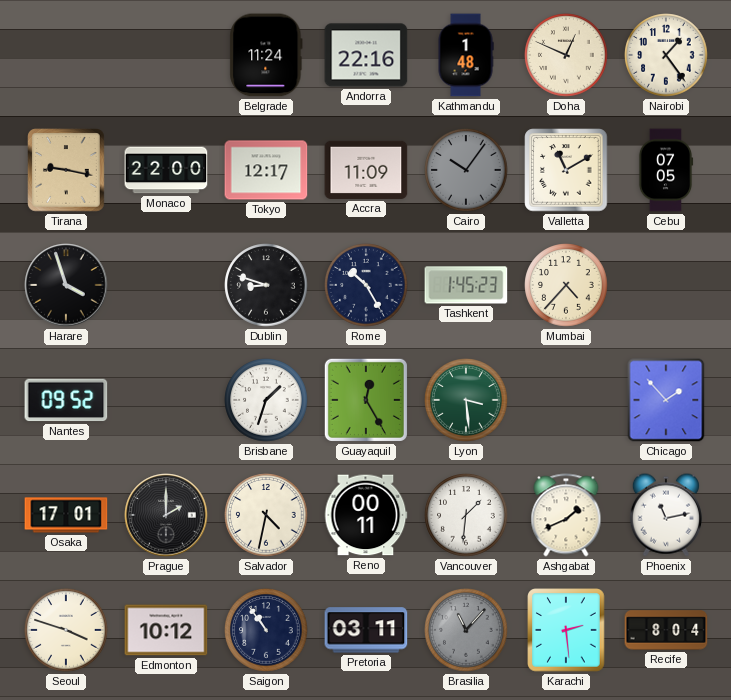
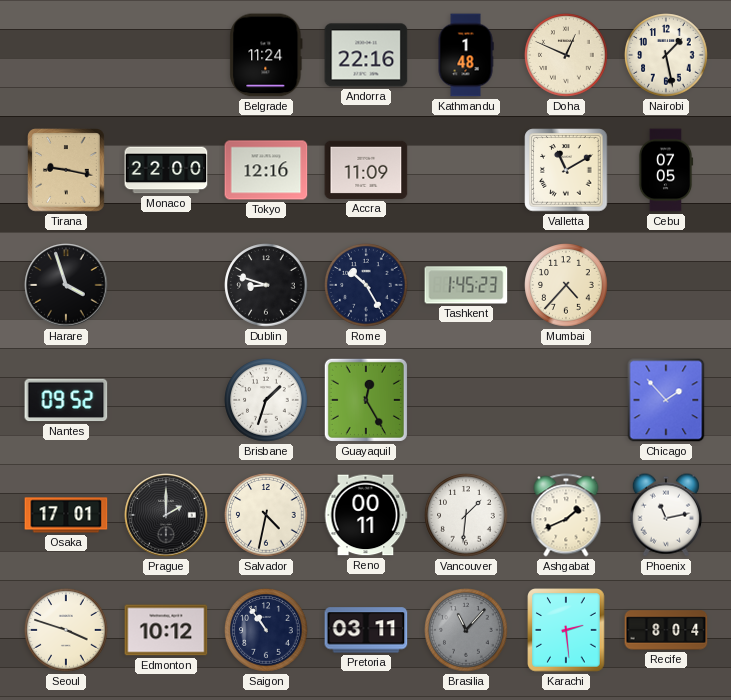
Nairobi: 1:24 -> 1:28 (666, 55)
Tokyo: 12:17 -> 12:16 (266, 170)
Cairo: 10:06 -> none (466, 170)
Lyon: 3:29 -> none (466, 400)
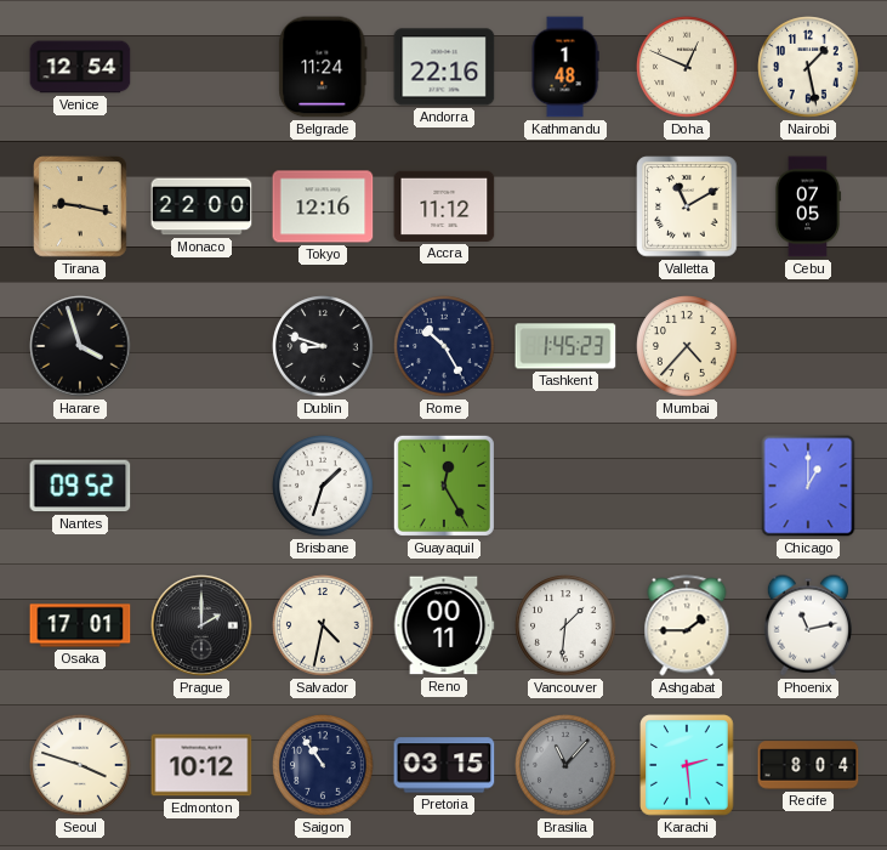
Venice: none -> 12:54 (80, 67)
Accra: 11:09 -> 11:12 (444, 206)
Chicago: 1:53 -> 1:00 (808, 486)
Ashgabat: 1:41 -> 1:45 (687, 625)
Pretoria: 03:11 -> 03:15 (444, 765)
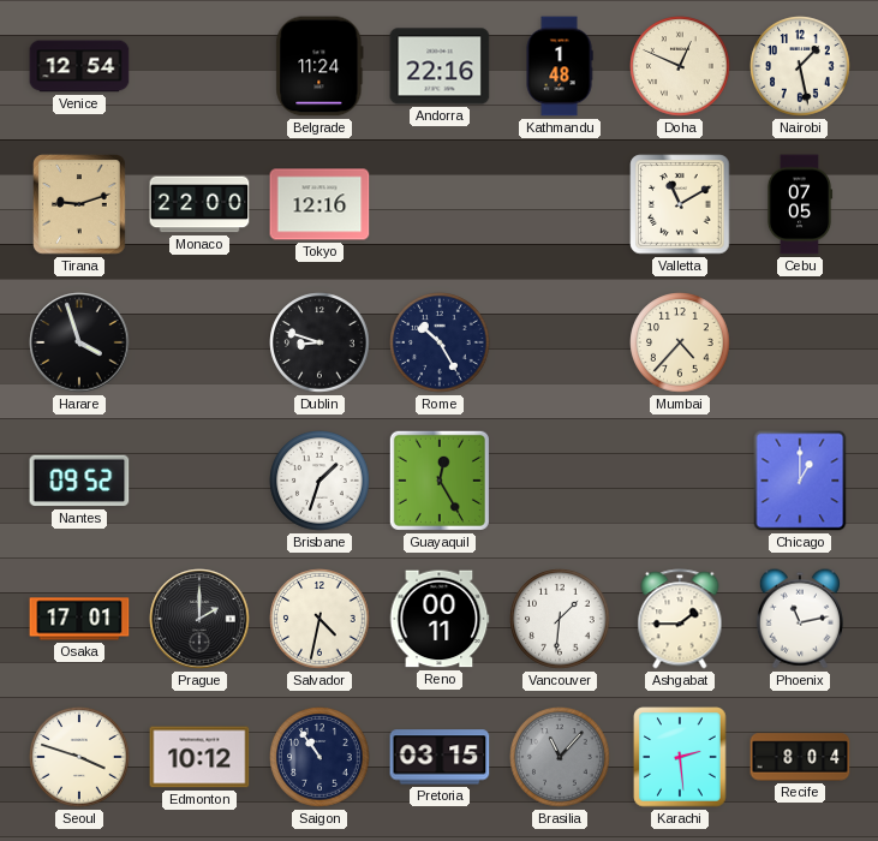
Tirana: 9:17 -> 9:12 (79, 204)
Accra: 11:12 -> none (444, 206)
Tashkent: 1:45 -> none (565, 346)
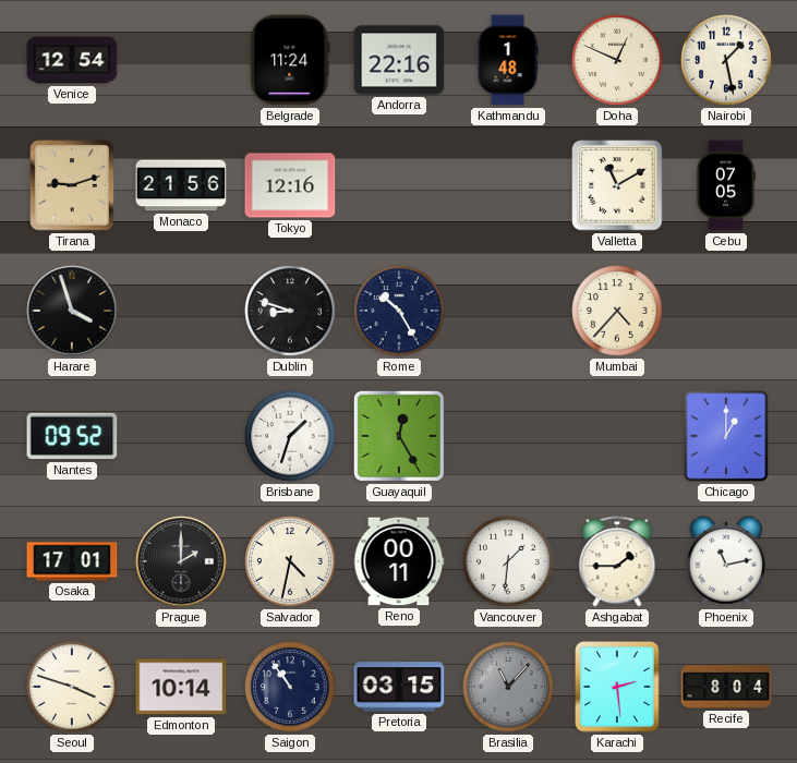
Monaco: 22:00 -> 21:56 (181, 185)
Edmonton: 10:12 -> 10:14 (181, 687)
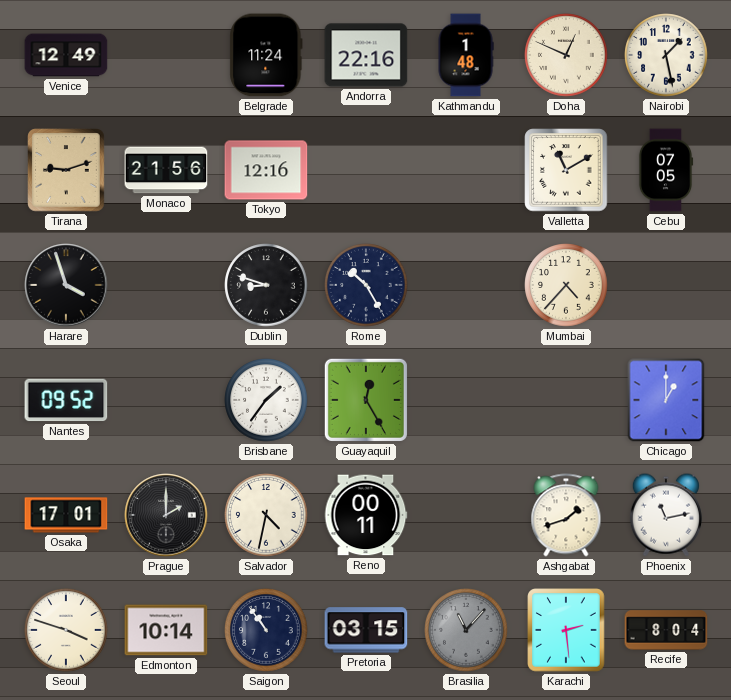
Venice: 12:54 -> 12:49 (66, 55)
Brisbane: 1:33 -> 1:36 (266, 400)
Vancouver: 1:31 -> none (508, 561)
Ashgabat: 1:45 -> 1:42 (566, 515)
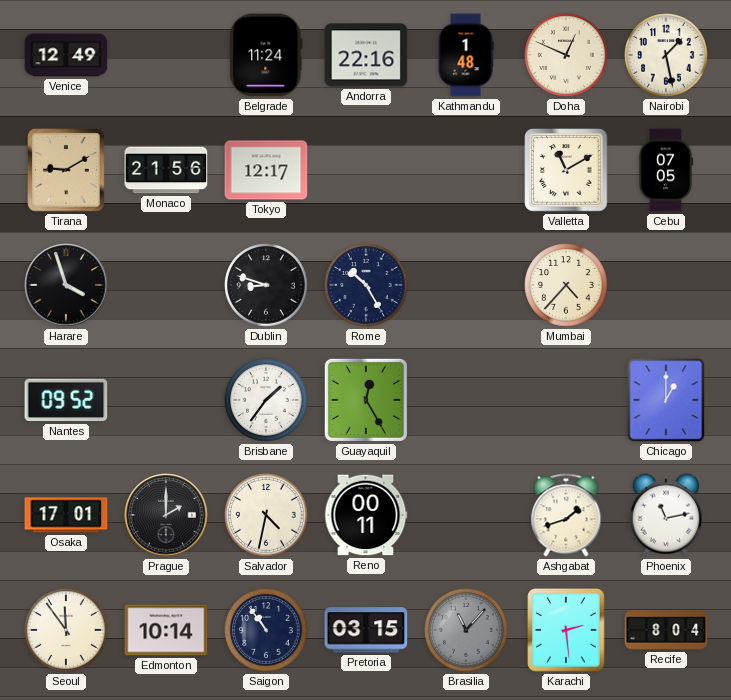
Tirana: 9:12 -> 9:10 (66, 170)
Tokyo: 12:16 -> 12:17 (266, 170)
Seoul: 3:48 -> 11:54 (66, 630)
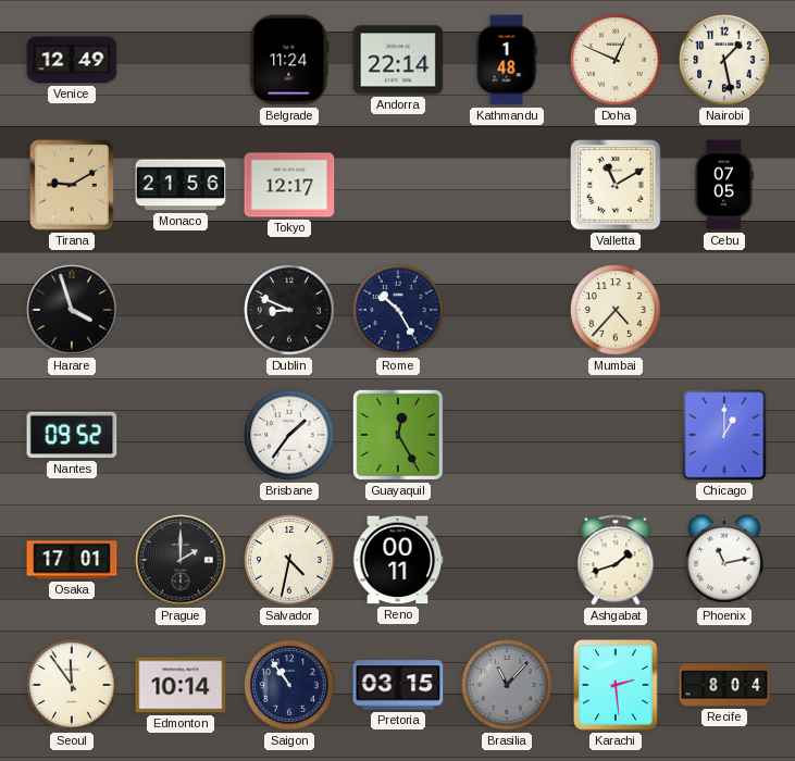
Andorra: 22:16 -> 22:14 (398, 60)
Dublin: 8:48 -> 8:49 (289, 310)
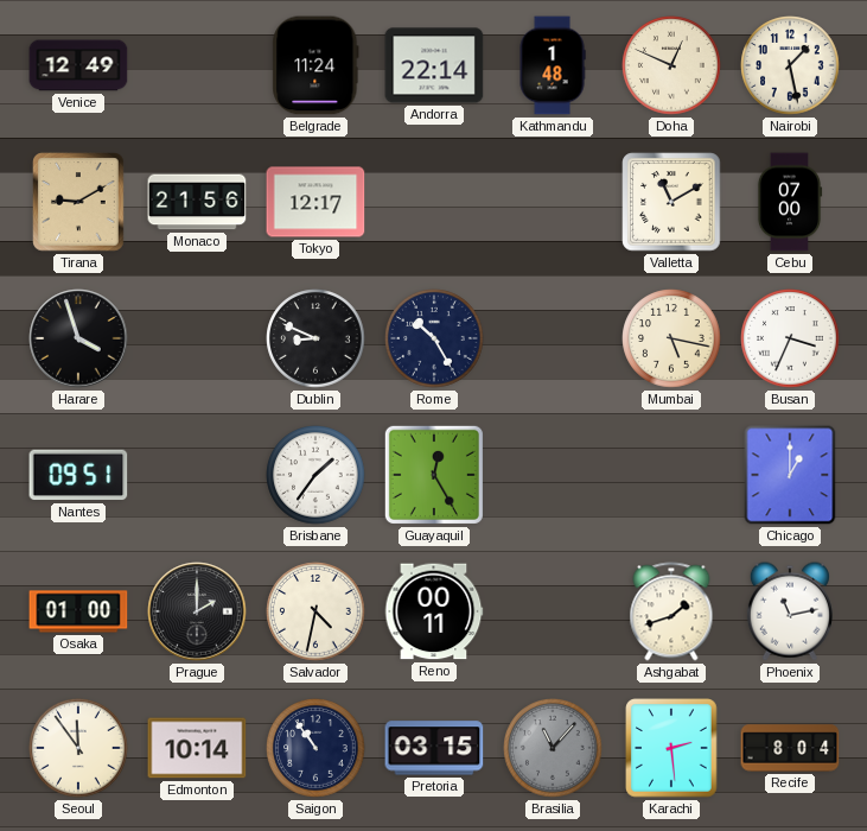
Cebu: 07:05 -> 07:00 (790, 202)
Mumbai: 4:37 -> 5:17 (671, 338)
Busan: none -> 3:34 (790, 338)
Nantes: 09:52 -> 09:51 (78, 475)
Osaka: 17:01 -> 01:00 (78, 611)
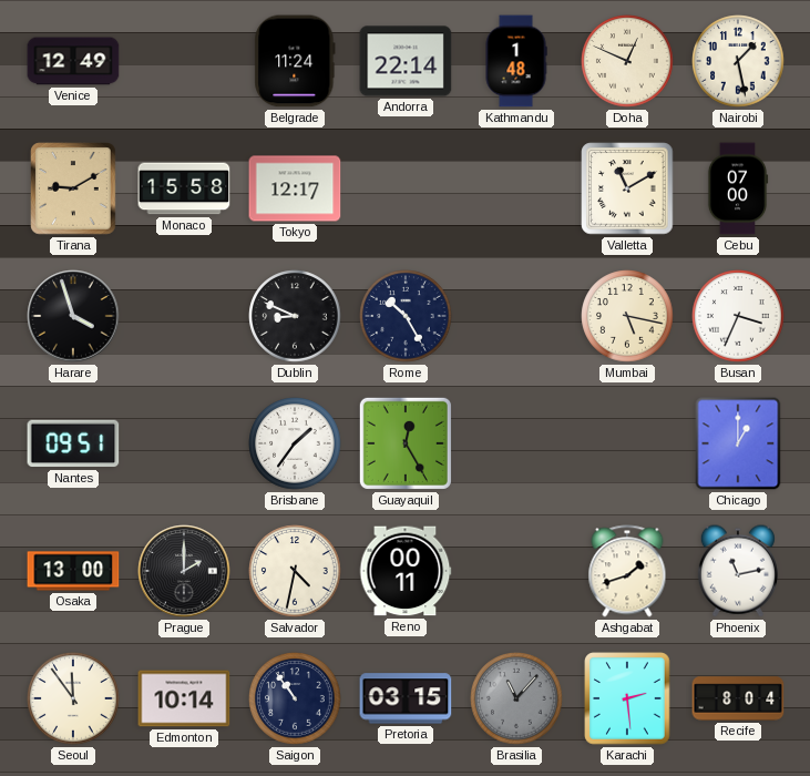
Monaco: 21:56 -> 15:58 (184, 188)
Osaka: 01:00 -> 13:00 (73, 571)
